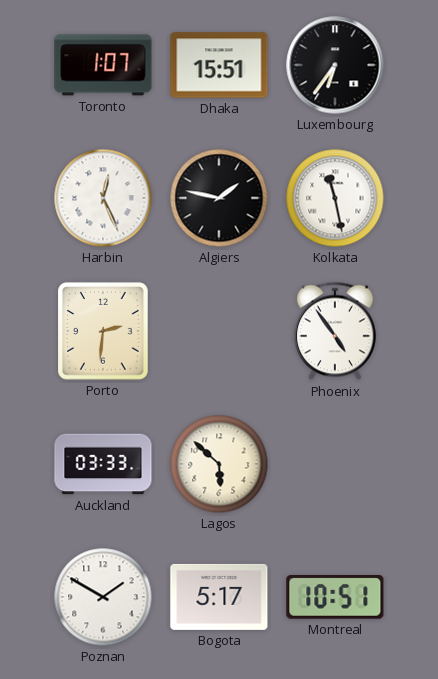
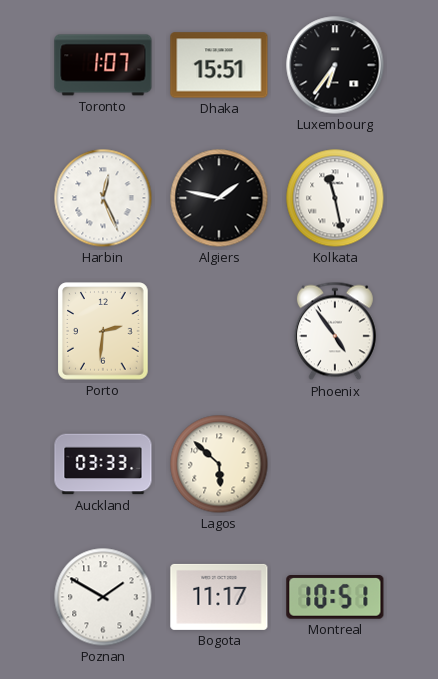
Bogota: 5:17 -> 11:17 (219, 597)
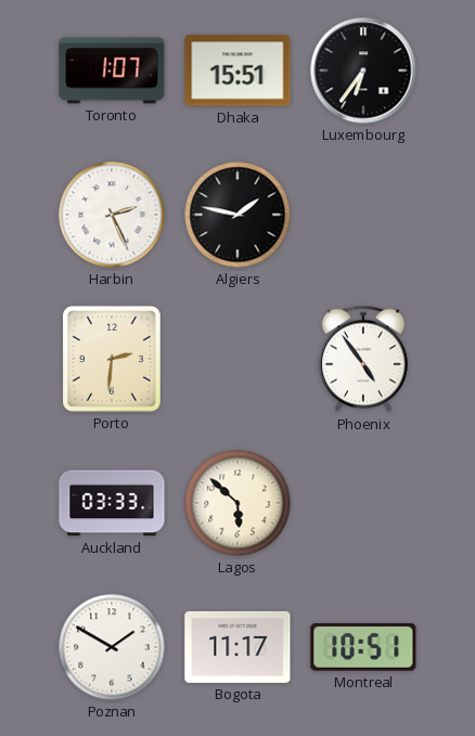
Harbin: 12:26 -> 2:26 (112, 215)
Kolkata: 11:28 -> none (335, 198)
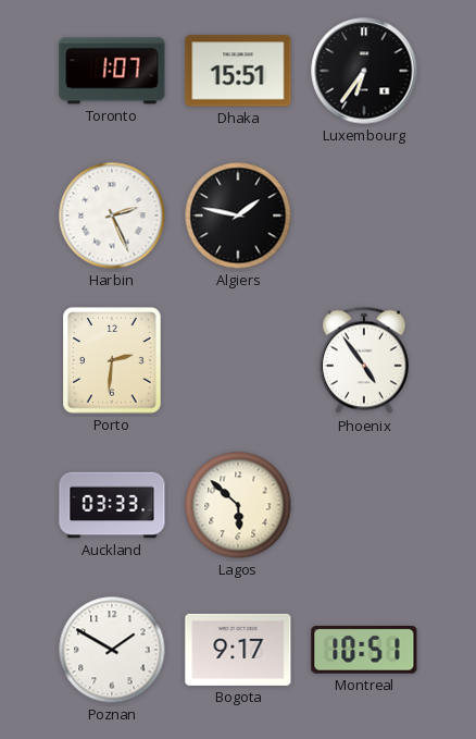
Bogota: 11:17 -> 9:17 (238, 650)
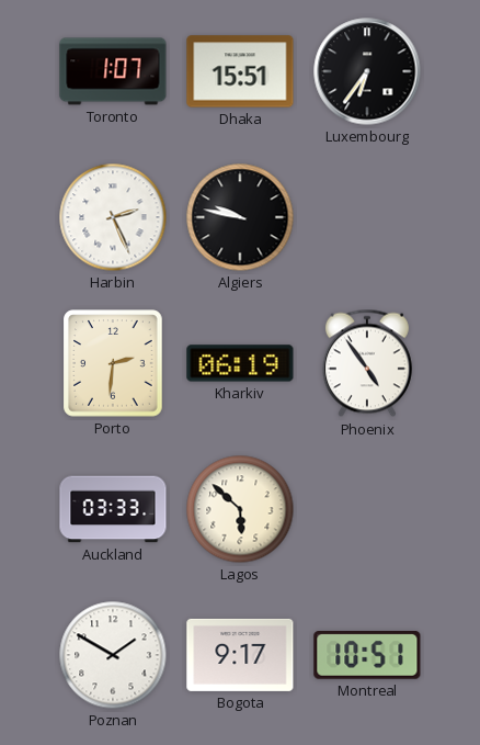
Algiers: 1:47 -> 9:47 (240, 217)
Kharkiv: none -> 06:19 (240, 363)
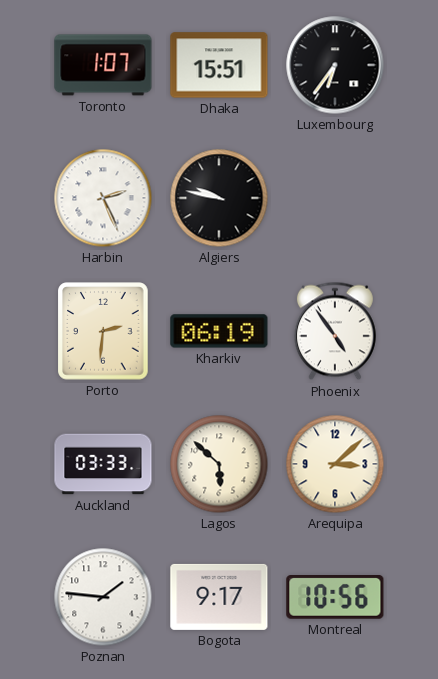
Arequipa: none -> 3:08 (335, 464)
Poznan: 1:50 -> 1:46 (103, 597)
Montreal: 10:51 -> 10:56 (335, 598)
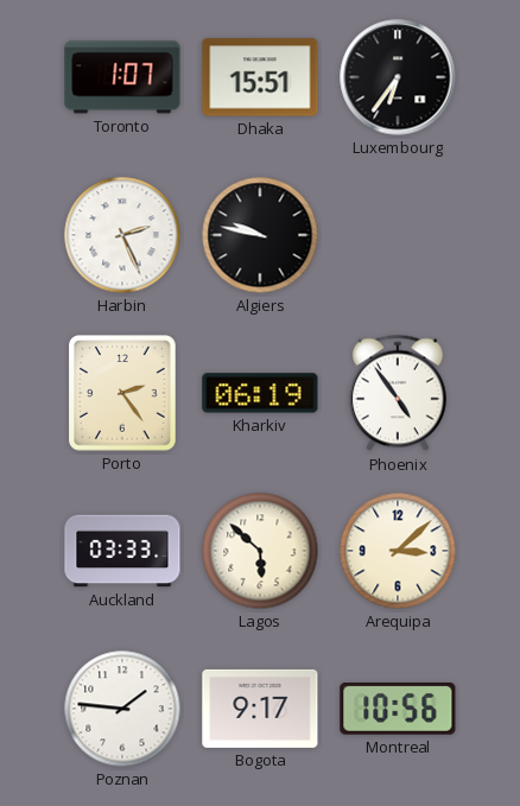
Porto: 2:31 -> 2:24 (122, 393)
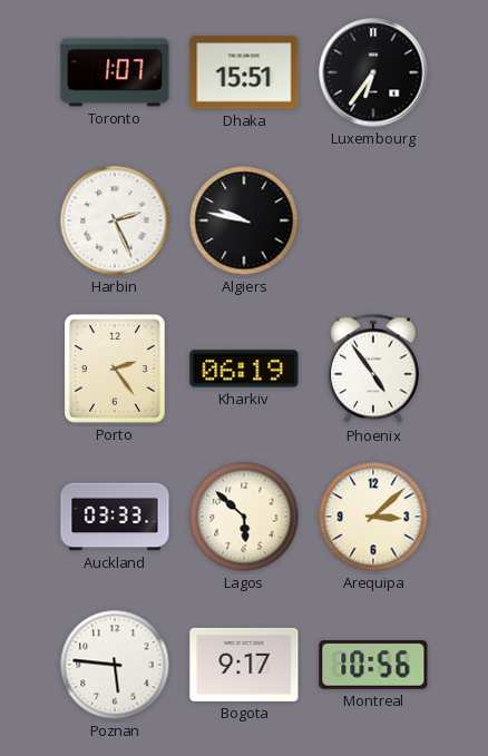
Poznan: 1:46 -> 5:46 (115, 665)
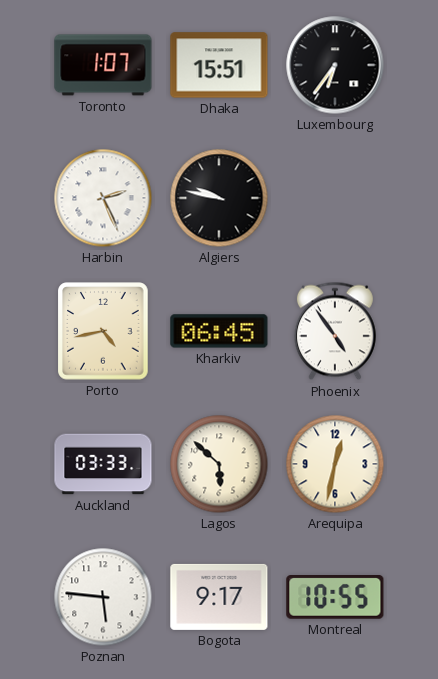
Porto: 2:24 -> 4:43 (103, 331)
Kharkiv: 06:19 -> 06:45 (219, 331)
Arequipa: 3:08 -> 12:32 (335, 464)
Montreal: 10:56 -> 10:55 (335, 598)
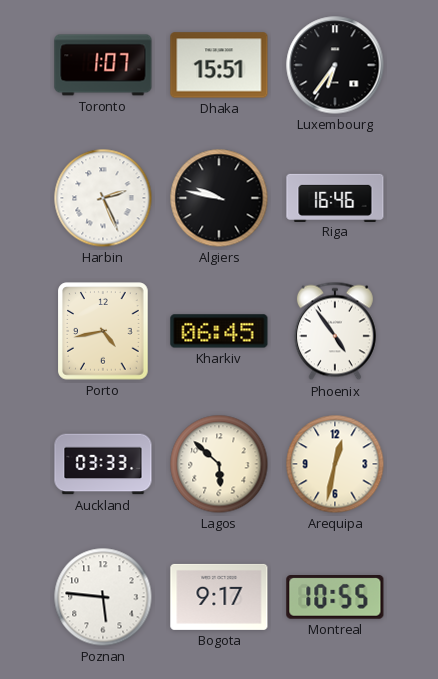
Riga: none -> 16:46 (335, 197)
